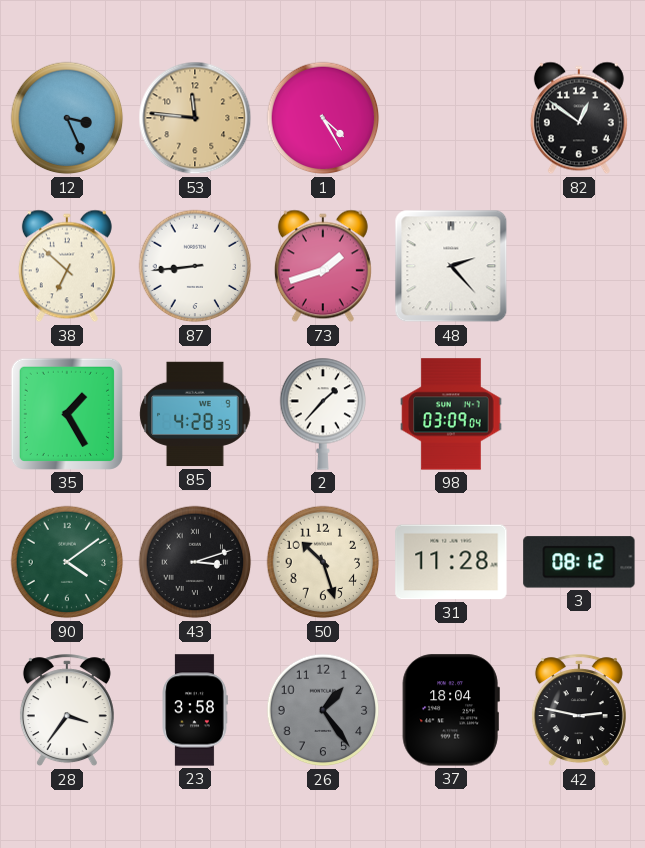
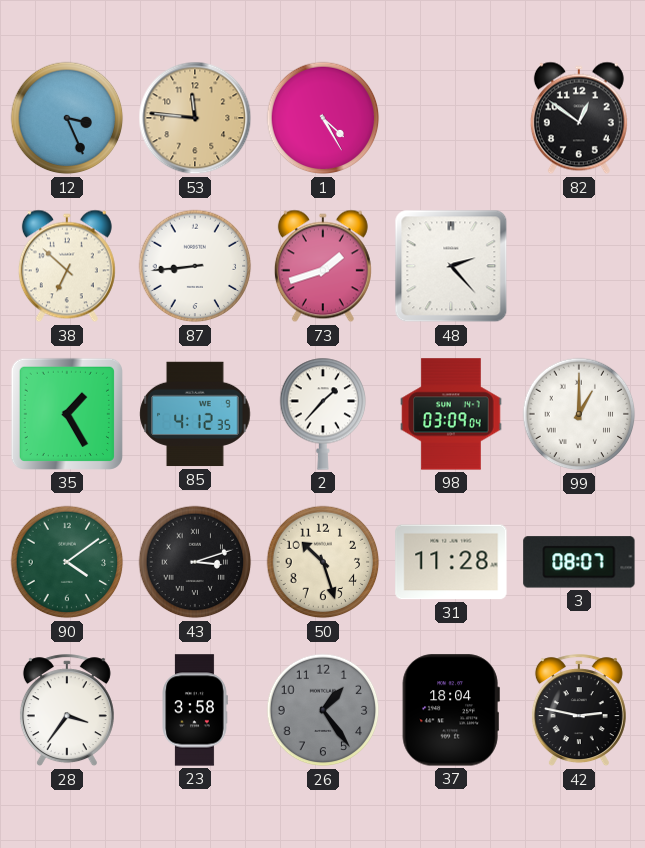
85: 4:28 -> 4:12 (195, 414)
99: none -> 1:00 (579, 414)
3: 08:12 -> 08:07 (579, 562)
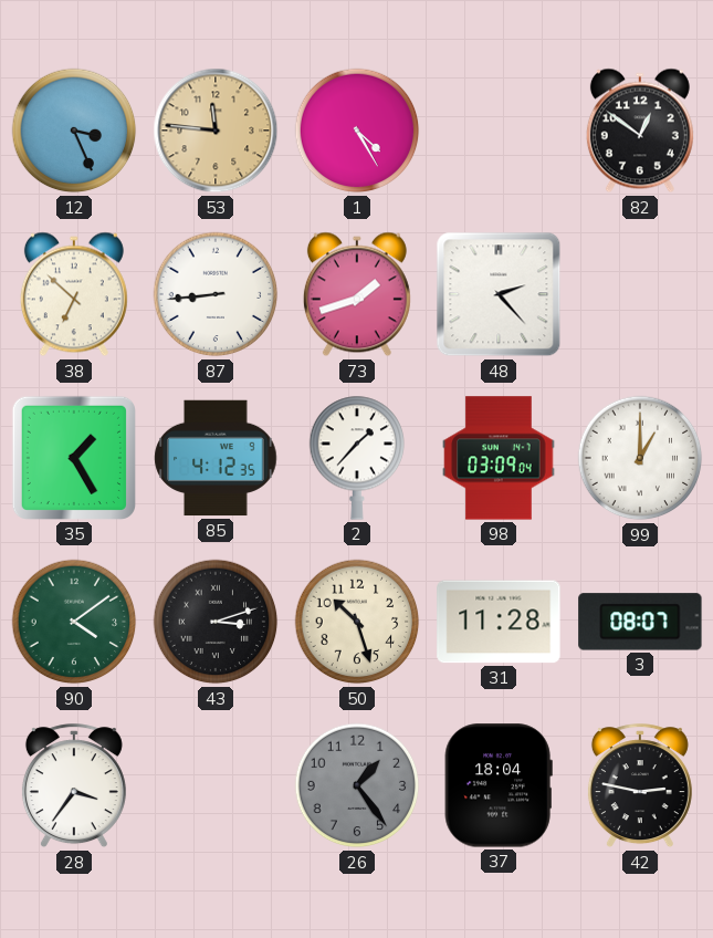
23: 3:58 -> none (195, 710)
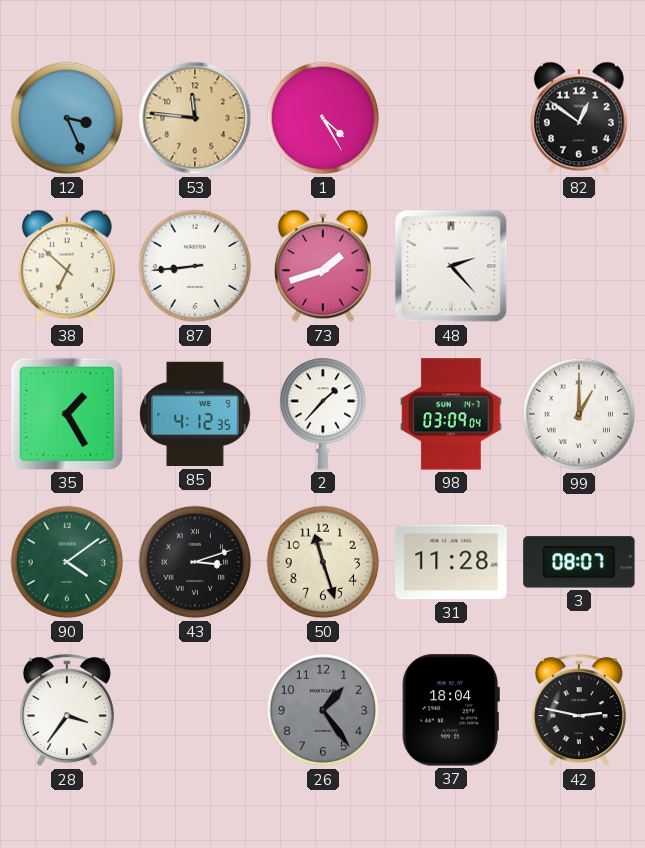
50: 10:27 -> 11:27 (323, 562)
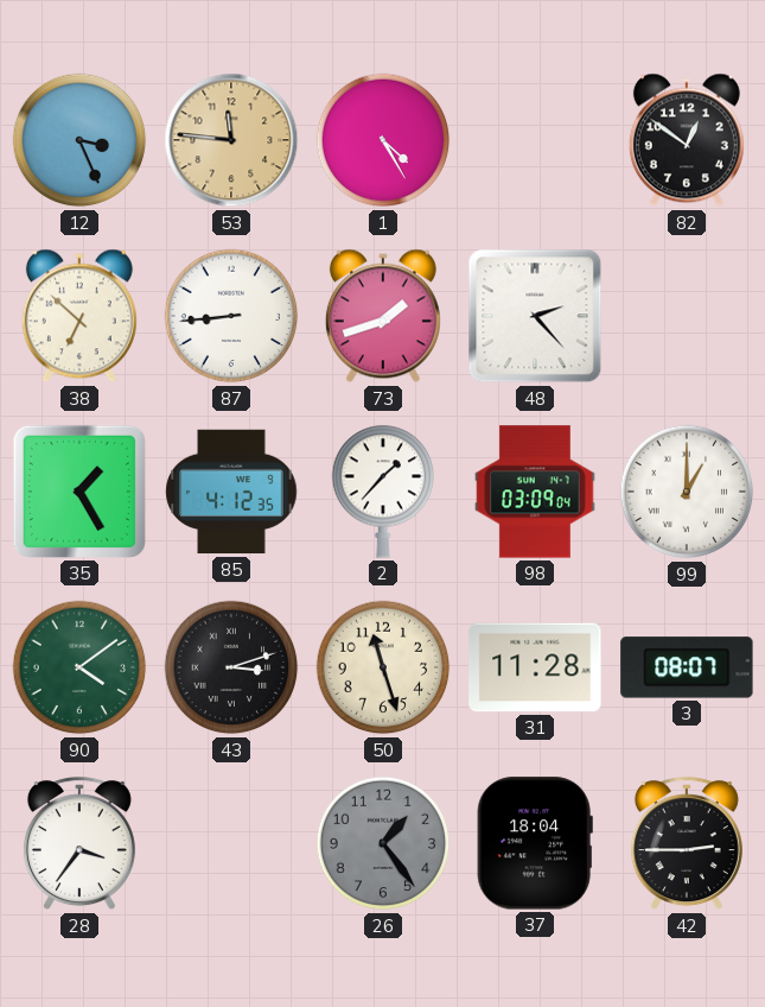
42: 2:47 -> 2:45 (687, 844)
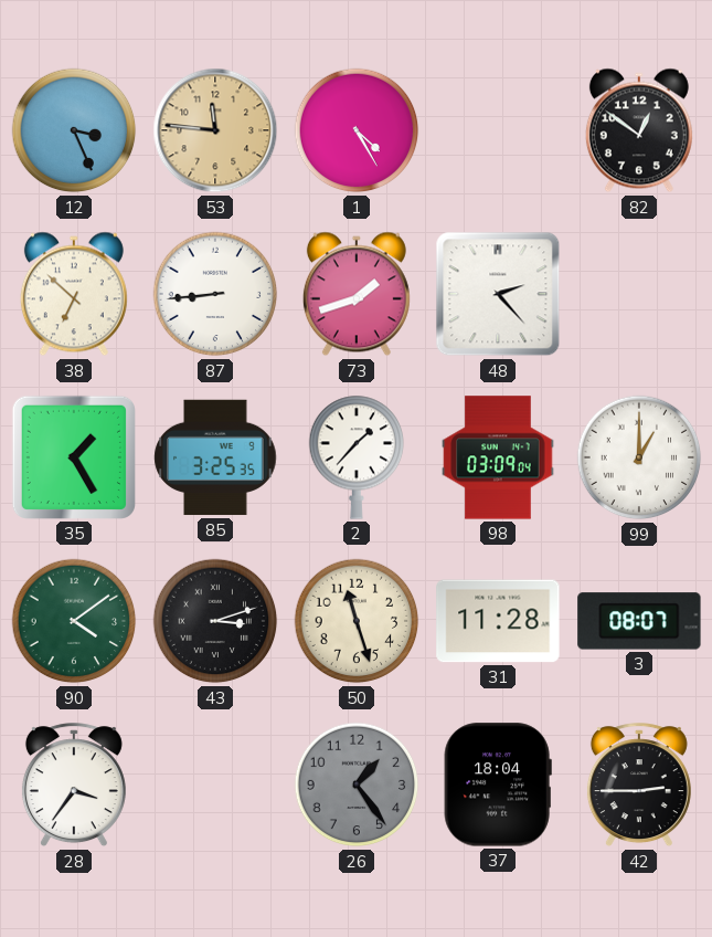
85: 4:12 -> 3:25 (215, 457)
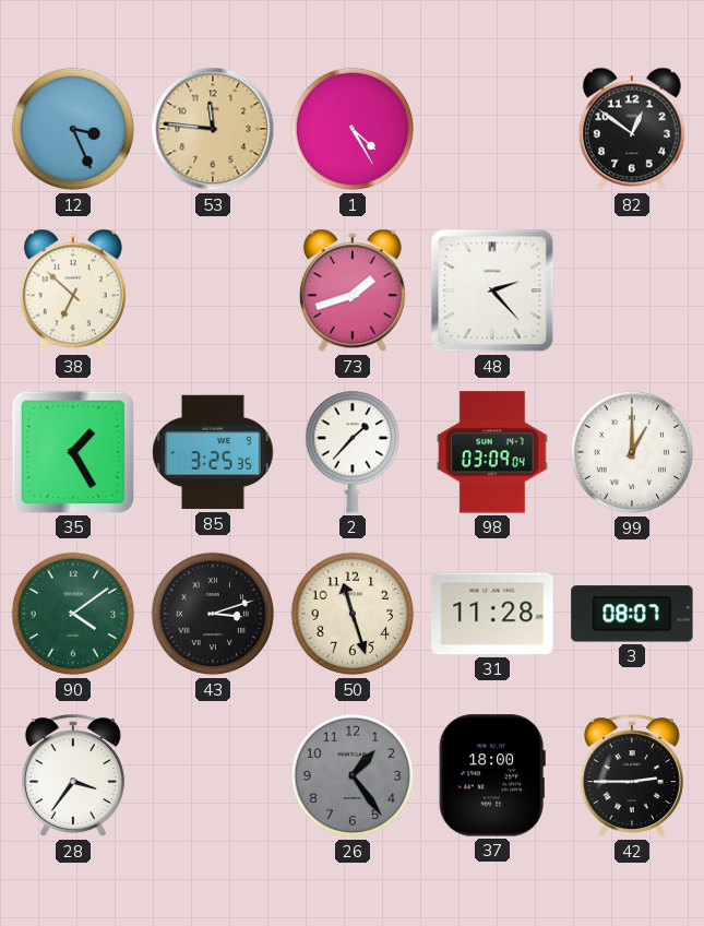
87: 8:44 -> none (215, 294)
37: 18:04 -> 18:00 (492, 775)
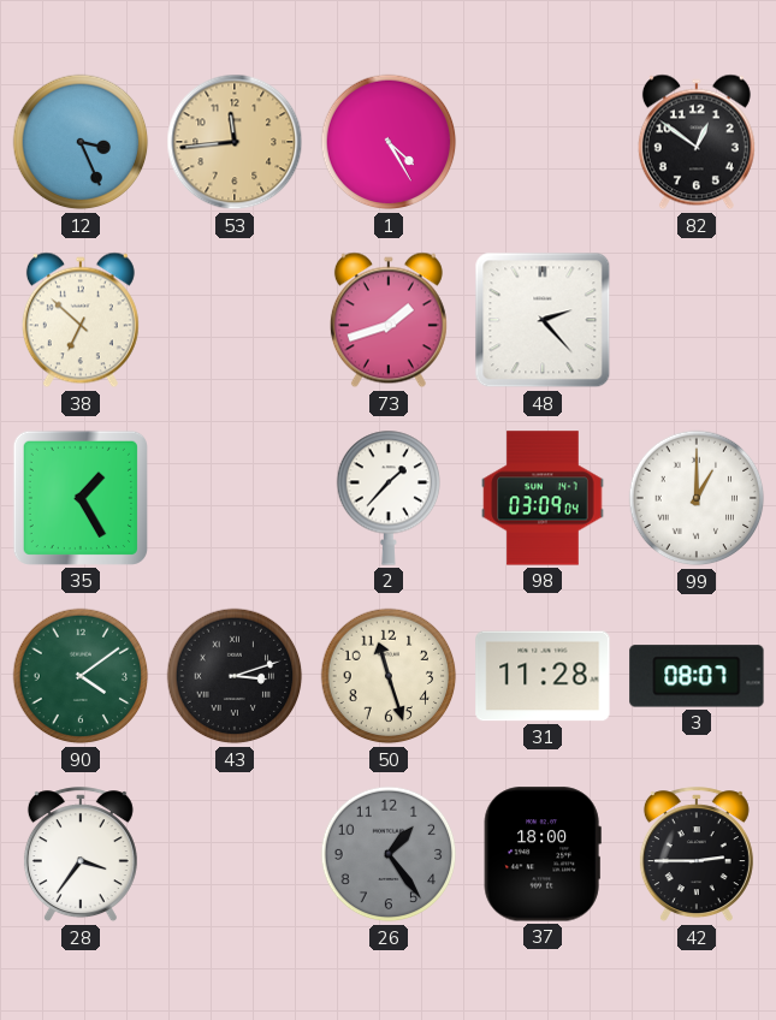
53: 11:46 -> 11:44 (235, 142)
85: 3:25 -> none (213, 452)
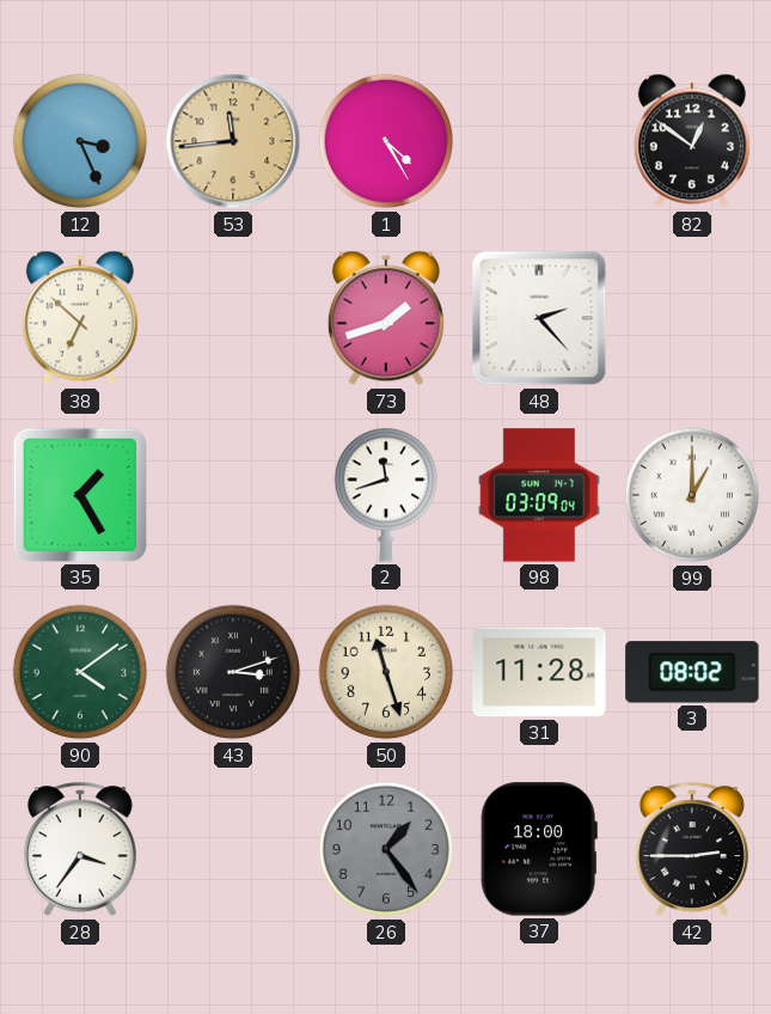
2: 1:37 -> 11:42 (386, 495)
3: 08:07 -> 08:02 (692, 672)
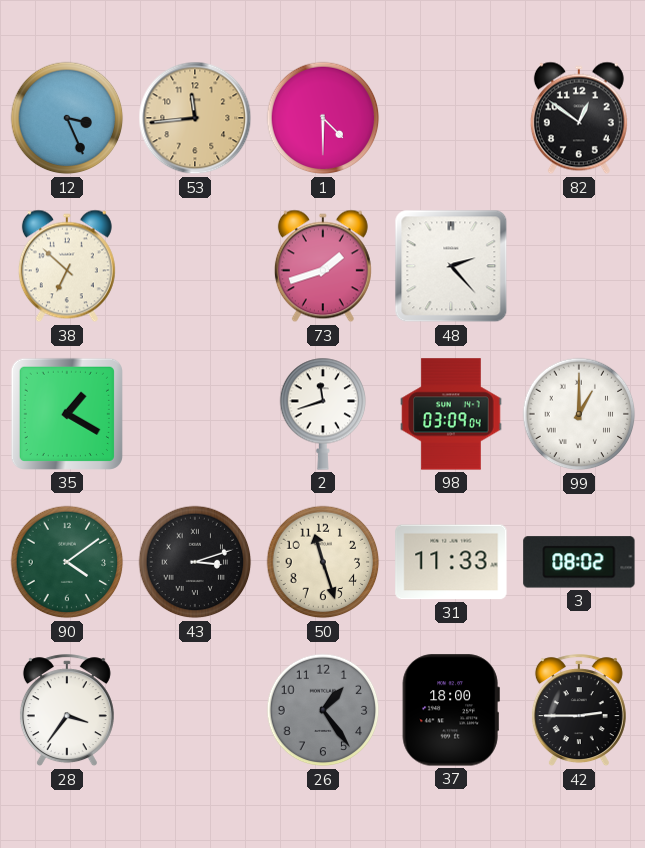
1: 4:25 -> 4:30 (323, 118)
35: 1:25 -> 1:20 (67, 414)
31: 11:28 -> 11:33 (451, 562)
